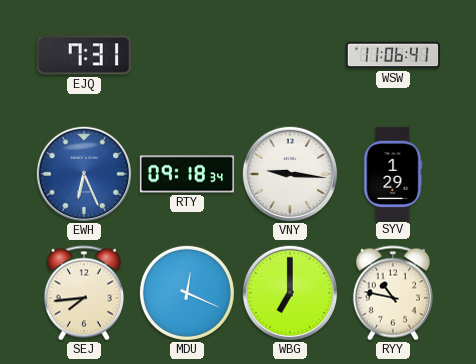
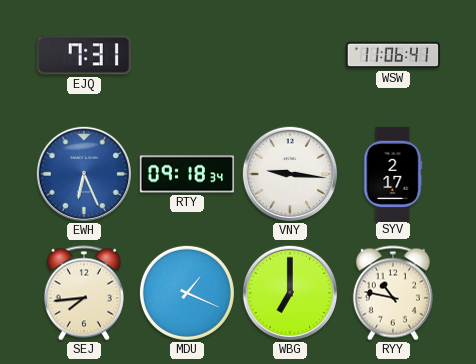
SYV: 1:29 -> 2:17 (393, 173)
MDU: 12:19 -> 1:19 (187, 293)
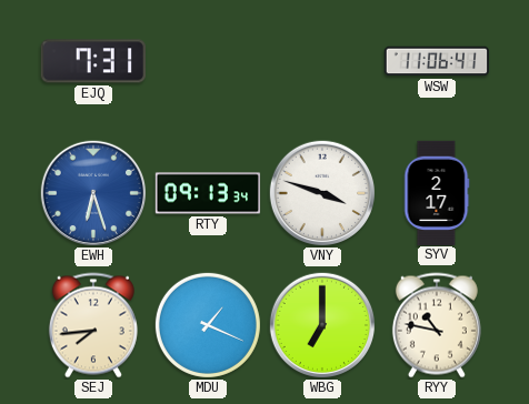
EWH: 6:26 -> 6:27 (92, 192)
RTY: 09:18 -> 09:13 (208, 193)
VNY: 9:16 -> 3:48 (321, 192)
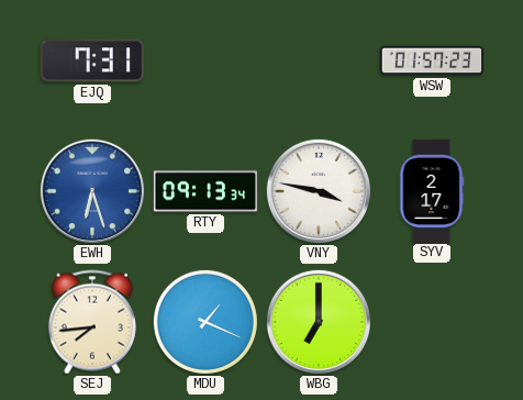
WSW: 11:06 -> 01:57 (432, 60)
VNY: 3:48 -> 3:47 (318, 190)
RYY: 10:47 -> none (437, 325)
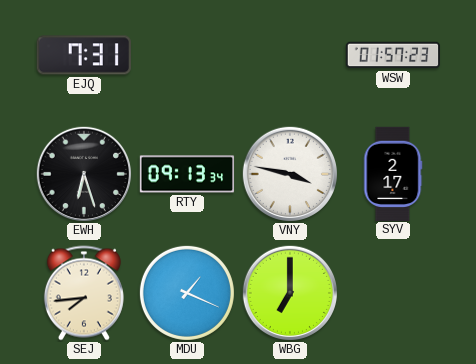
EWH dial: blue -> black (83, 173)
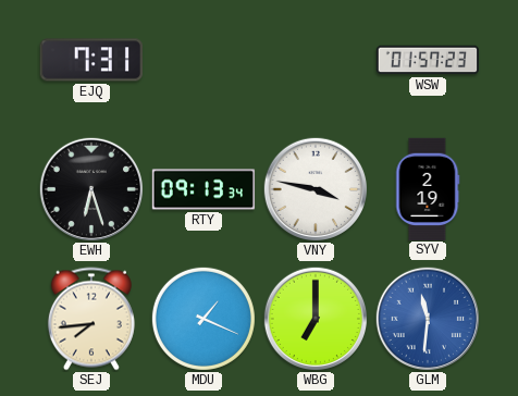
SYV: 2:17 -> 2:19 (428, 188)
GLM: none -> 11:31 (427, 318)
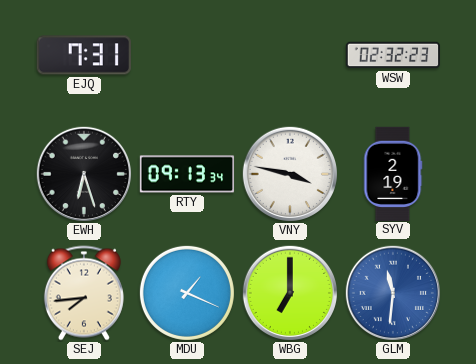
WSW: 01:57 -> 02:32 (393, 55)
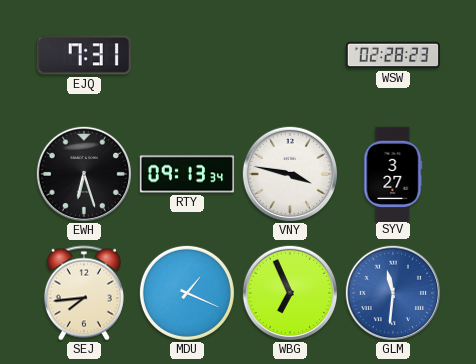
WSW: 02:32 -> 02:28 (393, 55)
SYV: 2:19 -> 3:27 (393, 173)
WBG: 7:00 -> 6:56 (289, 292)
